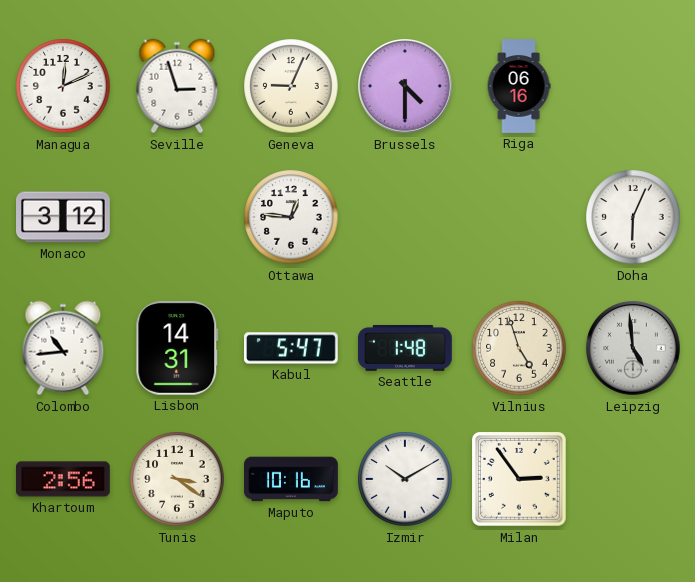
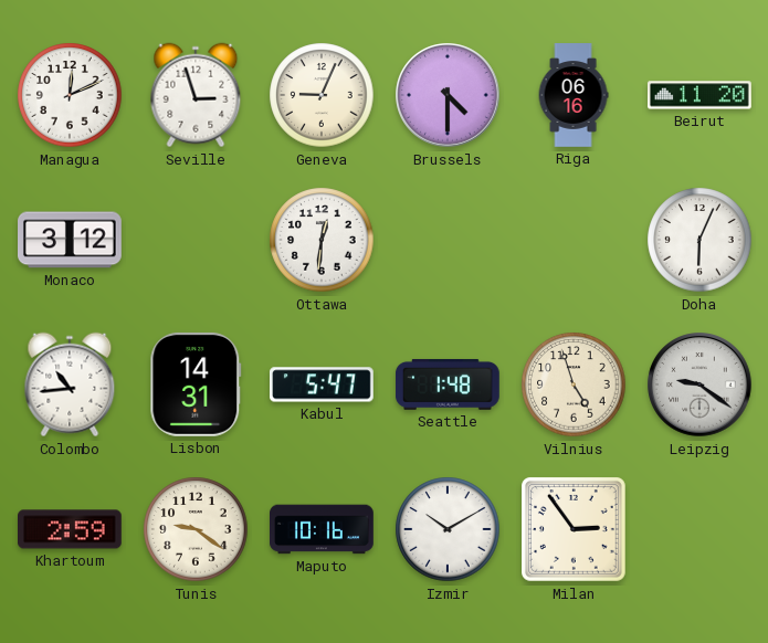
Beirut: none -> 11:20 (701, 95)
Ottawa: 12:46 -> 12:31 (322, 240)
Leipzig: 4:59 -> 9:21 (699, 384)
Khartoum: 2:56 -> 2:59 (71, 529)
Tunis: 3:21 -> 9:21 (196, 529)
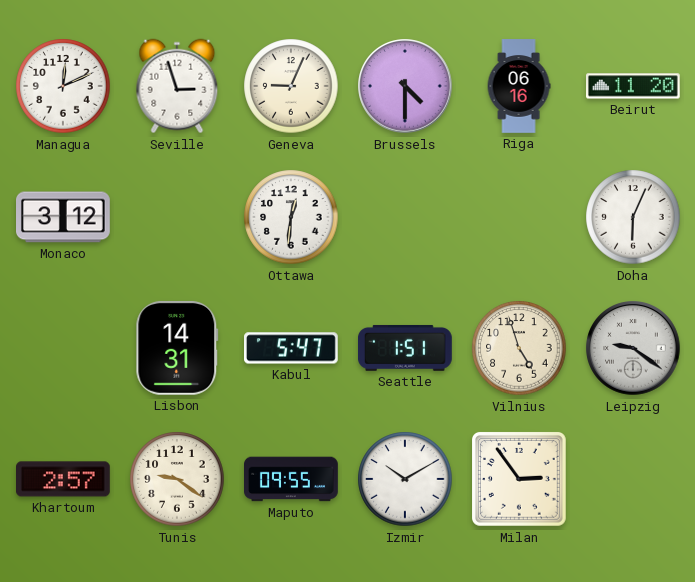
Colombo: 10:44 -> none (70, 384)
Seattle: 1:48 -> 1:51 (406, 348)
Khartoum: 2:59 -> 2:57 (64, 479)
Maputo: 10:16 -> 09:55 (292, 479)
